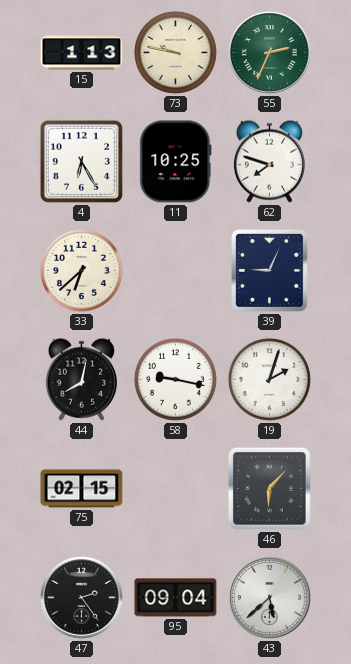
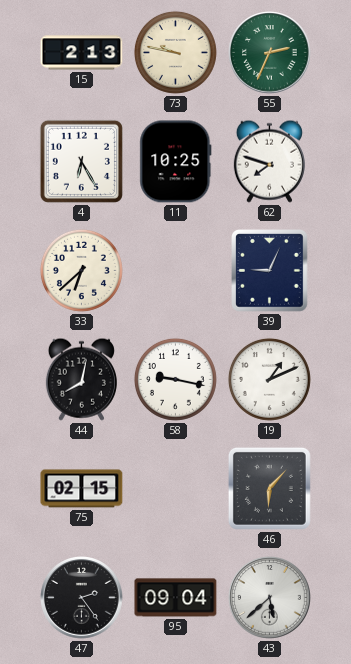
15: 1:13 -> 2:13 (82, 53)
19: 2:03 -> 1:11 (269, 379)
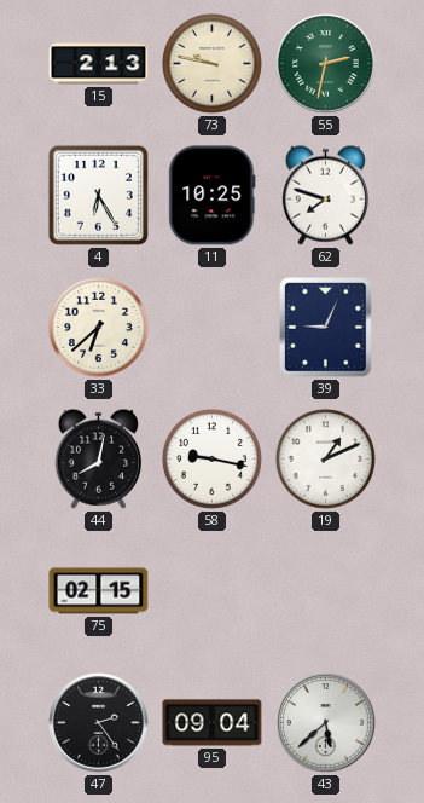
55: 2:34 -> 2:32 (326, 64)
46: 6:07 -> none (269, 488)
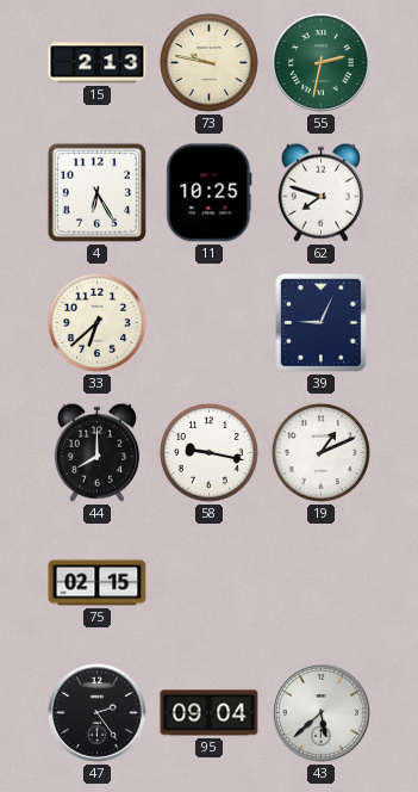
44: 8:02 -> 8:00 (96, 452)
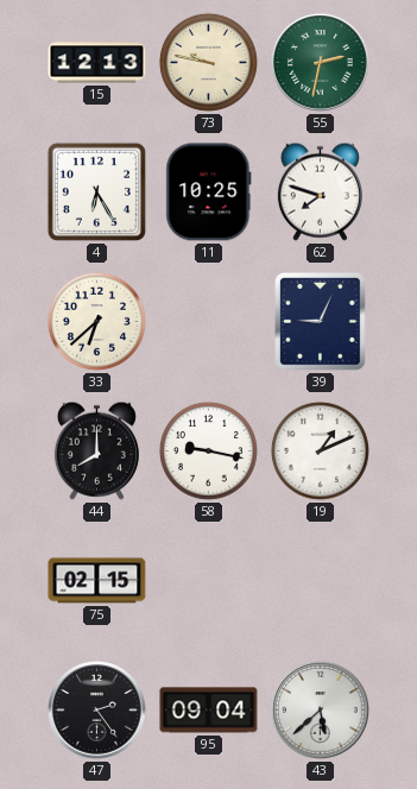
15: 2:13 -> 12:13 (97, 63)
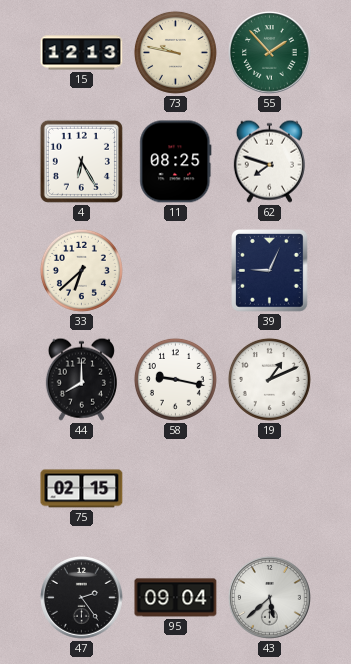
55: 2:32 -> 1:53 (270, 53)
11: 10:25 -> 08:25 (176, 162)
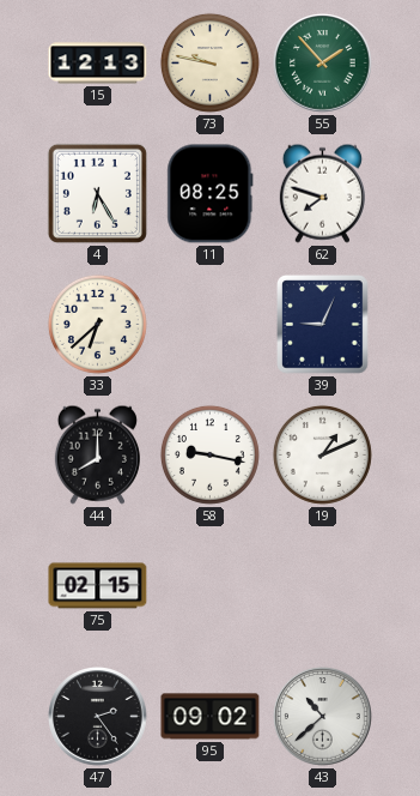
95: 09:04 -> 09:02 (211, 717)
43: 5:38 -> 10:38 (323, 717)
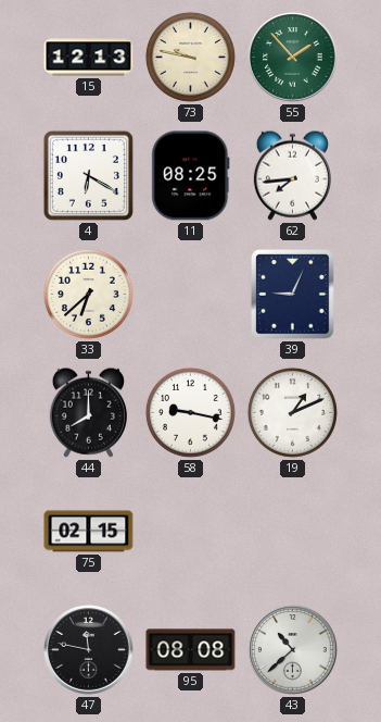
4: 6:25 -> 6:20 (88, 175)
62: 7:48 -> 7:44 (292, 175)
47: 2:24 -> 11:47 (89, 650)
95: 09:02 -> 08:08 (191, 650)
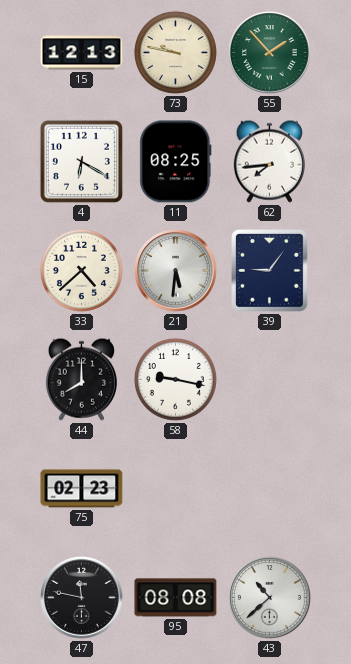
33: 6:38 -> 4:38 (81, 270)
21: none -> 5:31 (176, 271)
39: 9:04 -> 9:06 (270, 271)
19: 1:11 -> none (292, 412)
75: 02:15 -> 02:23 (82, 489)
